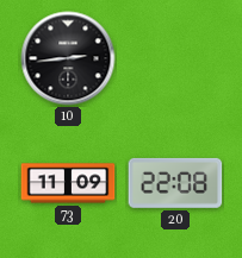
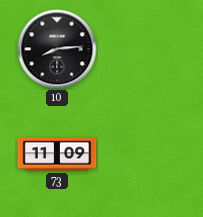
10: 2:44 -> 8:14 (57, 49)
20: 22:08 -> none (175, 183)
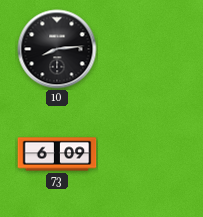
73: 11:09 -> 6:09 (57, 154)
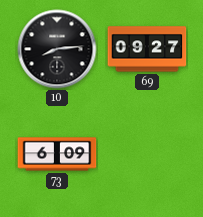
69: none -> 09:27 (147, 49)
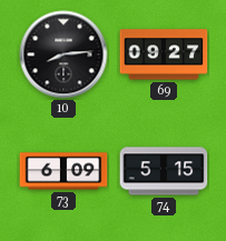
74: none -> 5:15 (164, 171)
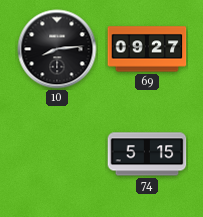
73: 6:09 -> none (63, 171)
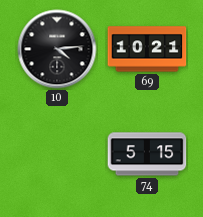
10: 8:14 -> 4:14 (57, 49)
69: 09:27 -> 10:21 (147, 49)
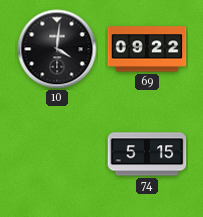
10: 4:14 -> 4:01 (57, 49)
69: 10:21 -> 09:22 (147, 49)
